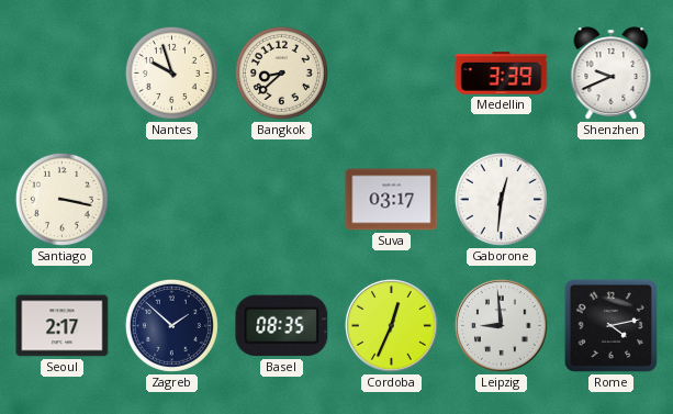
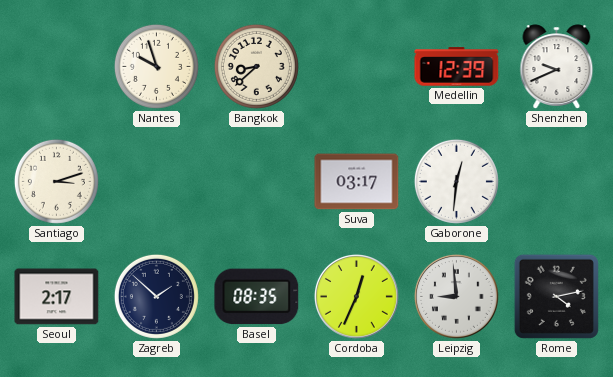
Medellin: 3:39 -> 12:39 (457, 67)
Santiago: 3:17 -> 3:12 (56, 181)
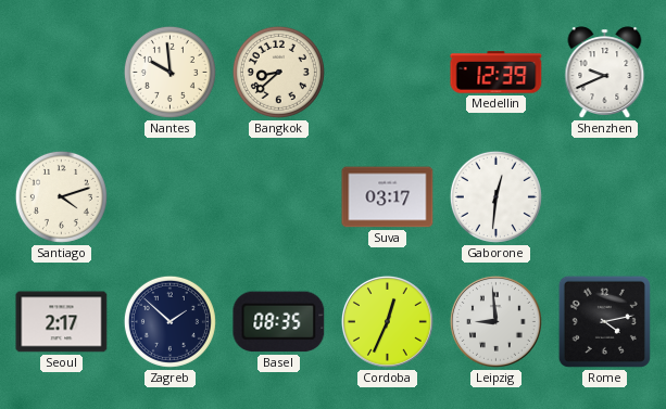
Nantes: 9:57 -> 9:59 (169, 72)
Santiago: 3:12 -> 4:12 (61, 196)
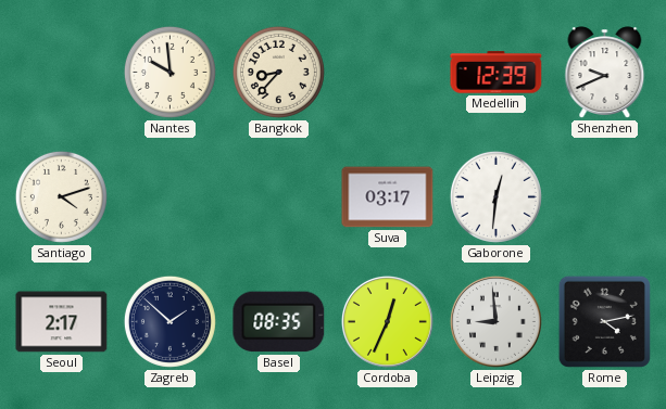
Bangkok: 8:38 -> 8:37 (278, 72)
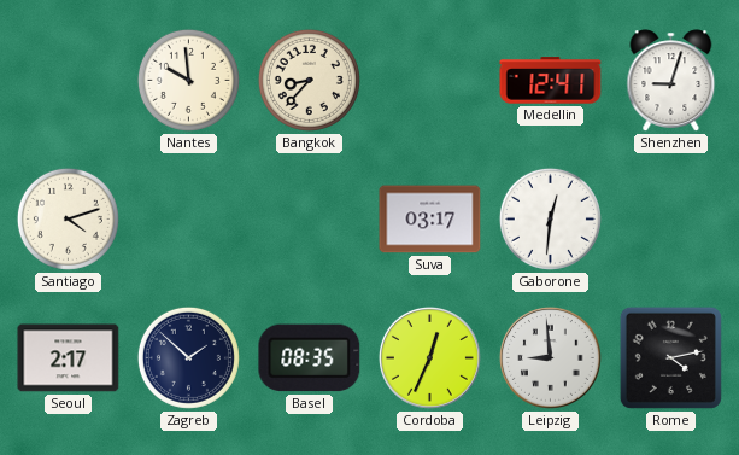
Medellin: 12:39 -> 12:41 (551, 81)
Shenzhen: 9:41 -> 9:03 (671, 81)
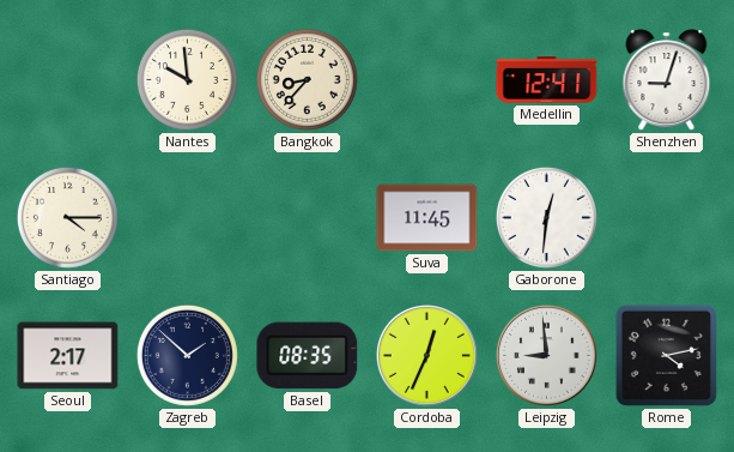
Santiago: 4:12 -> 4:15 (67, 217)
Suva: 03:17 -> 11:45 (427, 218)
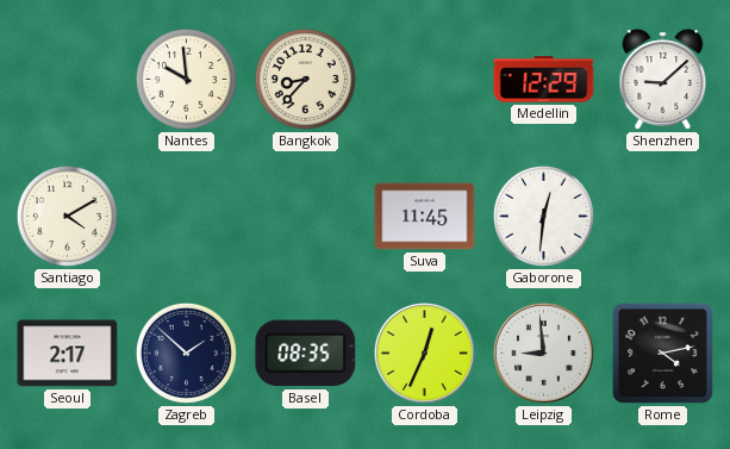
Medellin: 12:41 -> 12:29 (544, 80)
Shenzhen: 9:03 -> 9:08 (663, 80)
Santiago: 4:15 -> 4:10 (67, 216)
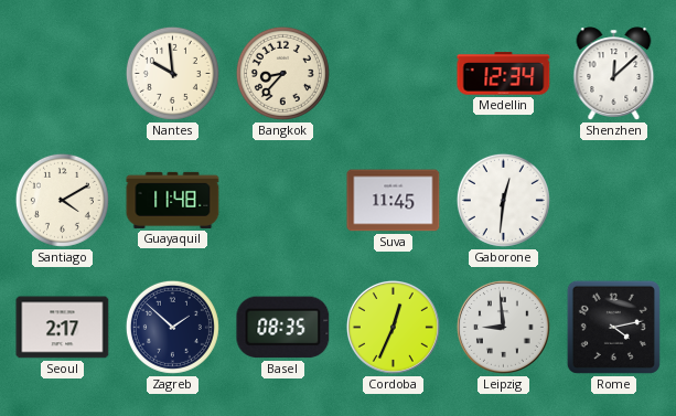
Medellin: 12:29 -> 12:34 (504, 74)
Shenzhen: 9:08 -> 12:08 (614, 74)
Guayaquil: none -> 11:48 (173, 200)
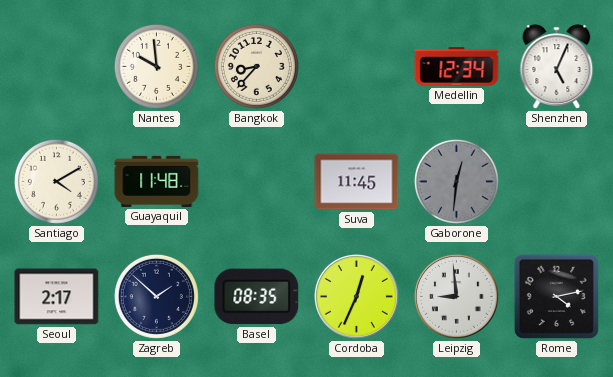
Shenzhen: 12:08 -> 5:04 (557, 67)
Gaborone dial: white -> grey (456, 181)
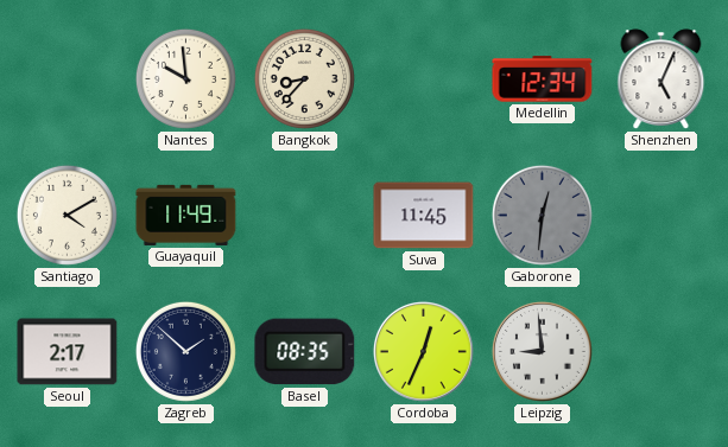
Guayaquil: 11:48 -> 11:49 (186, 215)
Rome: 4:13 -> none (556, 296)
